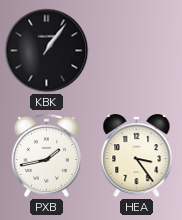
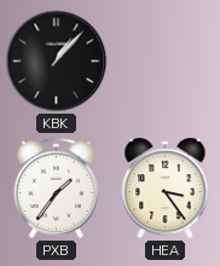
KBK: 1:06 -> 1:07 (57, 62)
PXB: 1:43 -> 1:36 (56, 187)
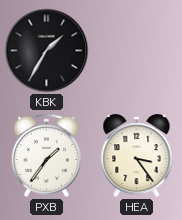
KBK: 1:07 -> 1:35 (47, 51)
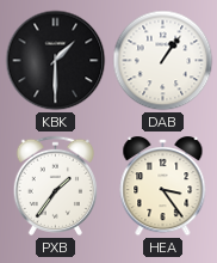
KBK: 1:35 -> 1:30 (56, 61)
DAB: none -> 1:06 (163, 61)
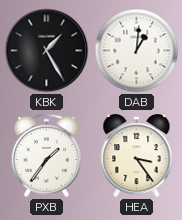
KBK: 1:30 -> 1:25 (47, 51)
DAB: 1:06 -> 1:01 (137, 51)
